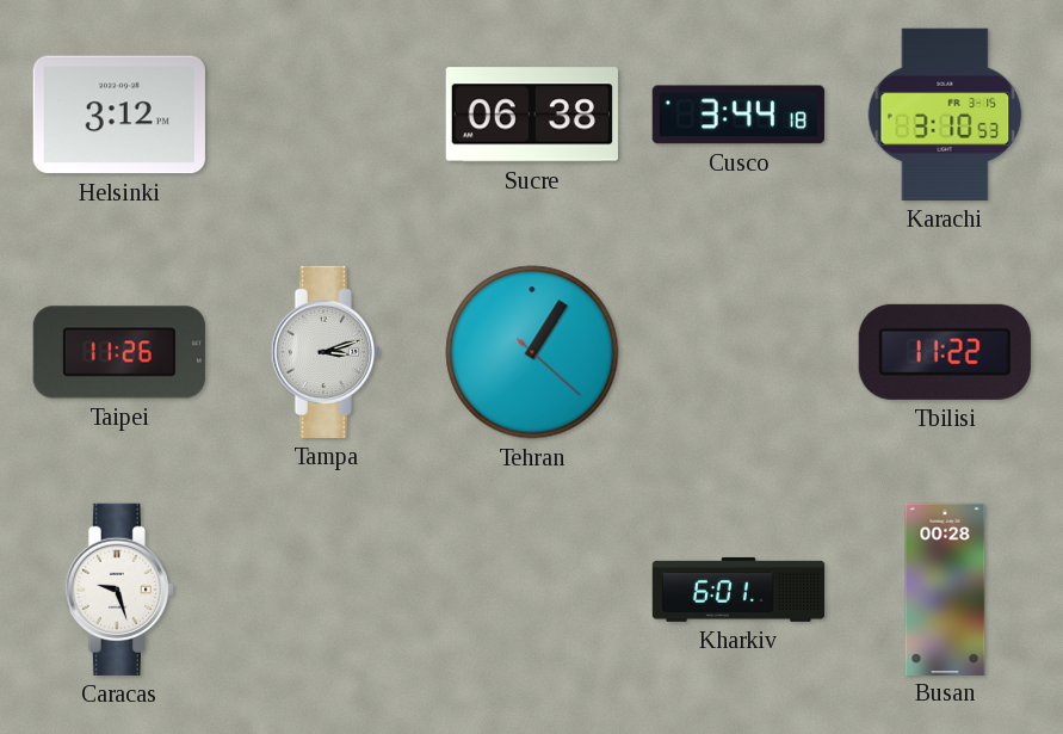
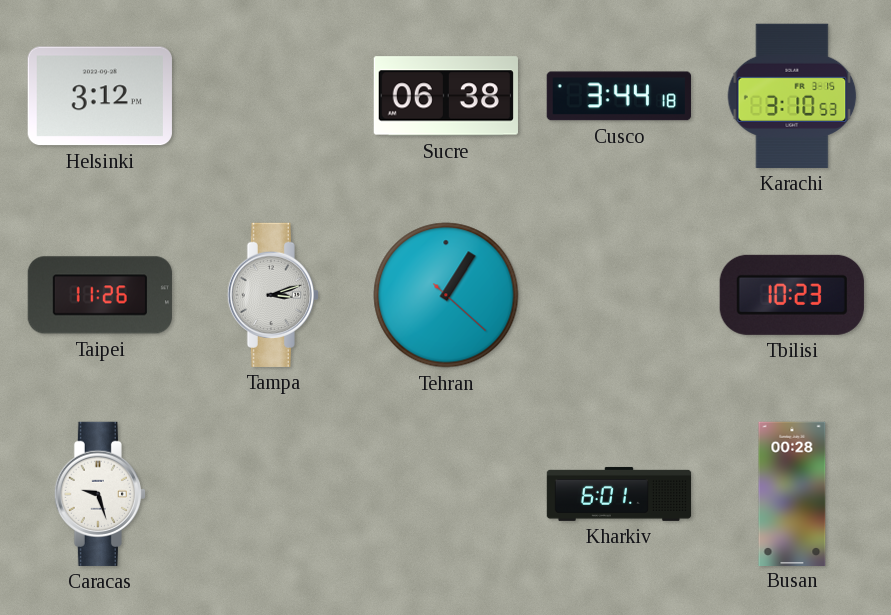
Tbilisi: 11:22 -> 10:23 (792, 295)
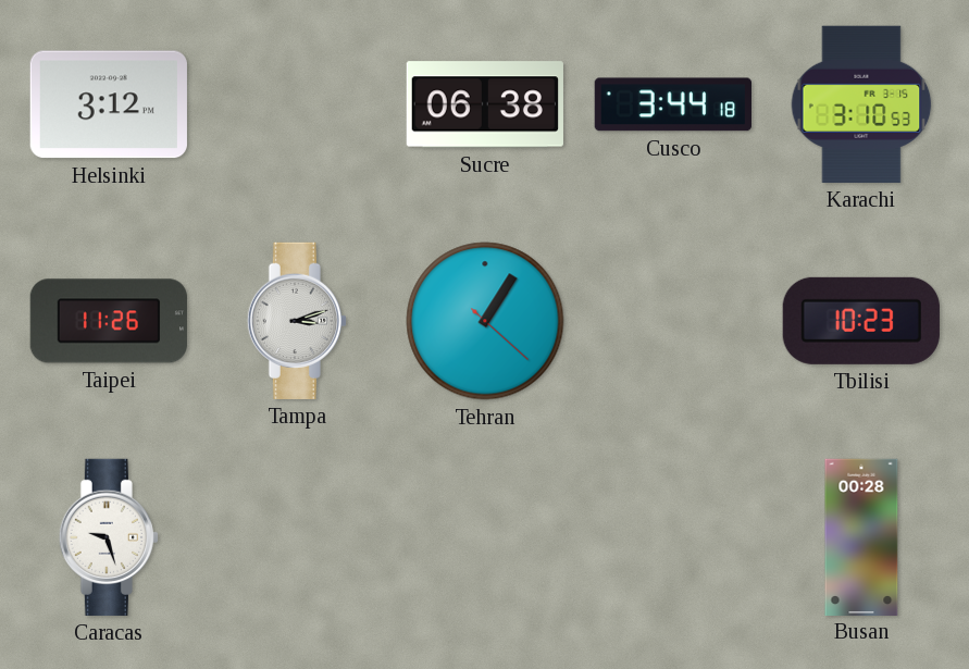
Kharkiv: 6:01 -> none (619, 494)
